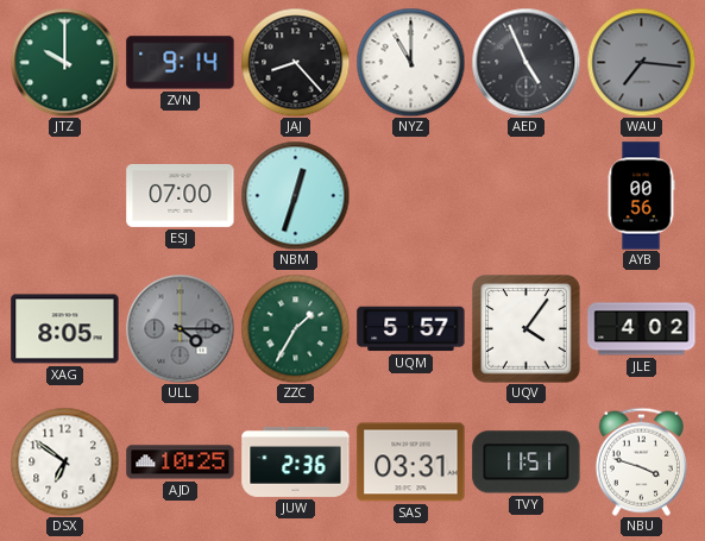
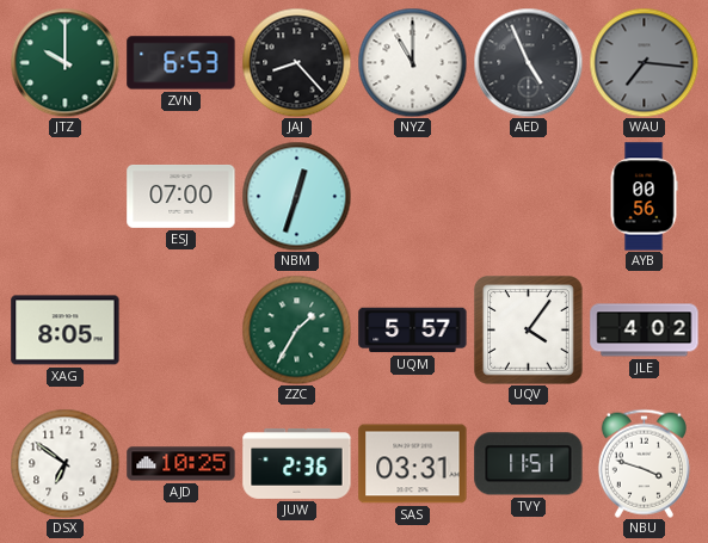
ZVN: 9:14 -> 6:53 (181, 63)
ULL: 4:15 -> none (180, 328)
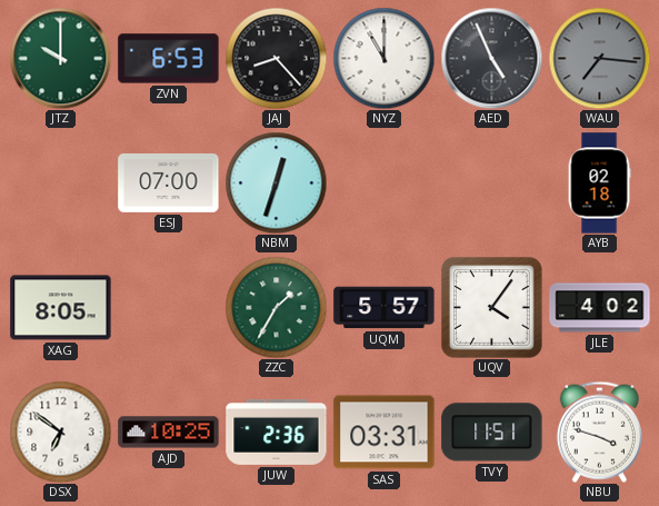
AYB: 00:56 -> 02:18 (599, 183)
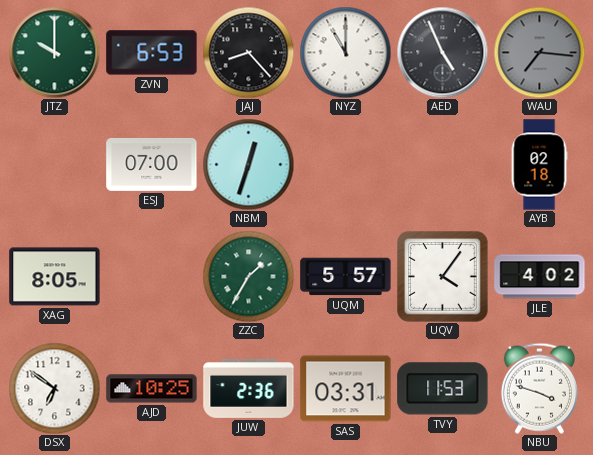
TVY: 11:51 -> 11:53 (443, 389)
